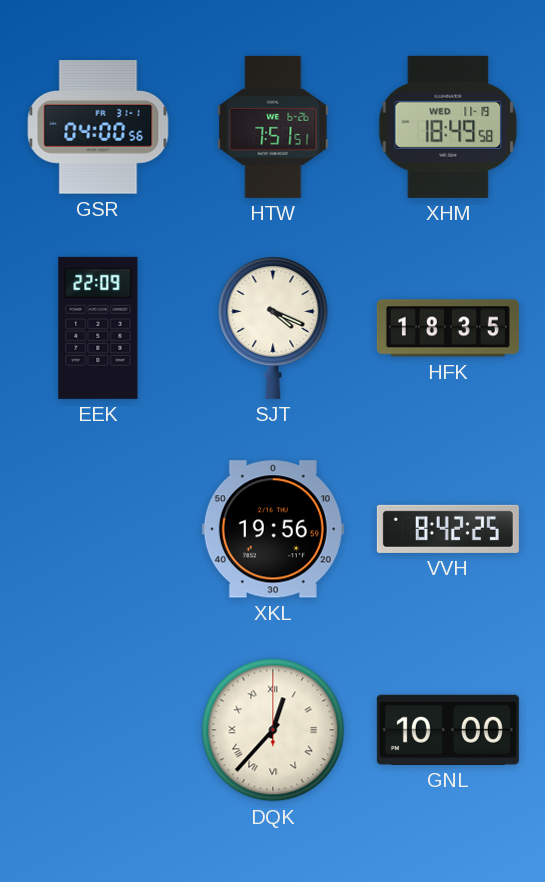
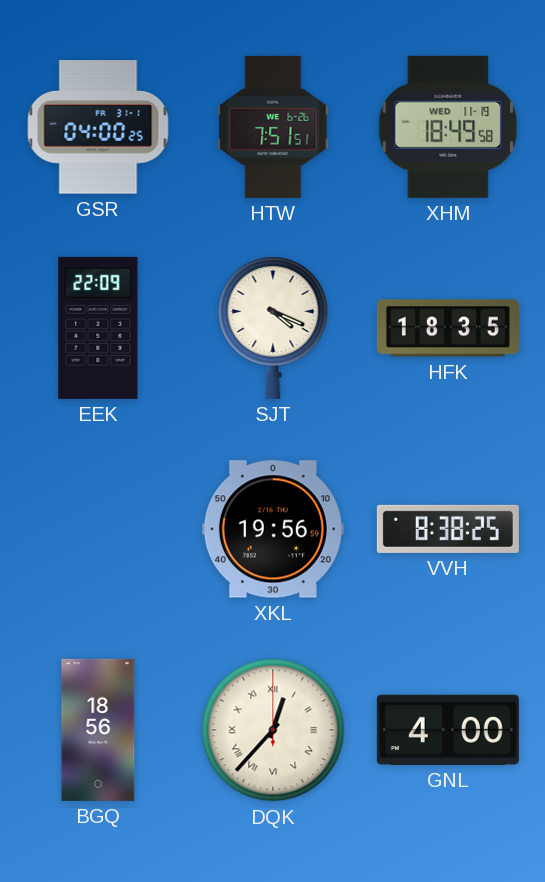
GSR: 04:00:56 -> 04:00:25 (98, 127)
VVH: 8:42 -> 8:38 (448, 529)
BGQ: none -> 18:56 (98, 730)
GNL: 10:00 -> 4:00 (448, 730)
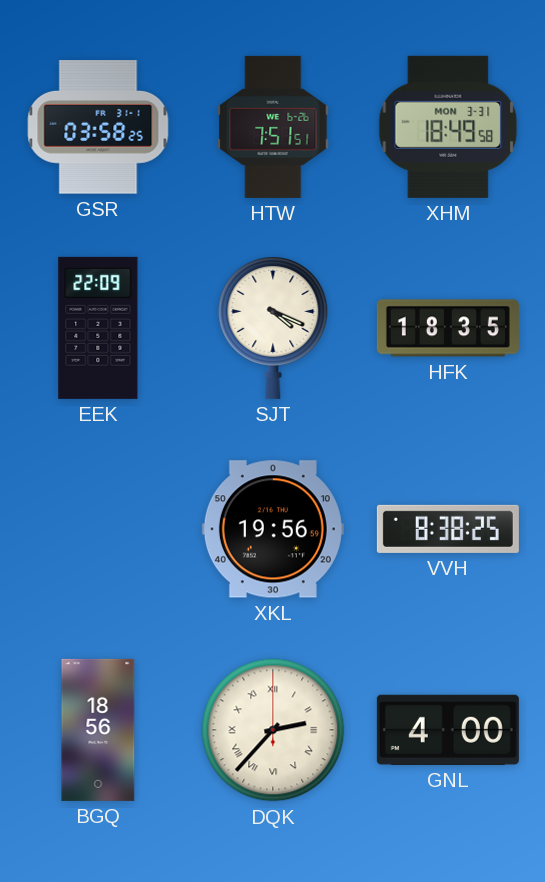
GSR: 04:00 -> 03:58 (98, 127)
XHM date: WED 11-19 -> MON 3-31 (448, 127)
DQK: 12:37 -> 2:37 (273, 730)
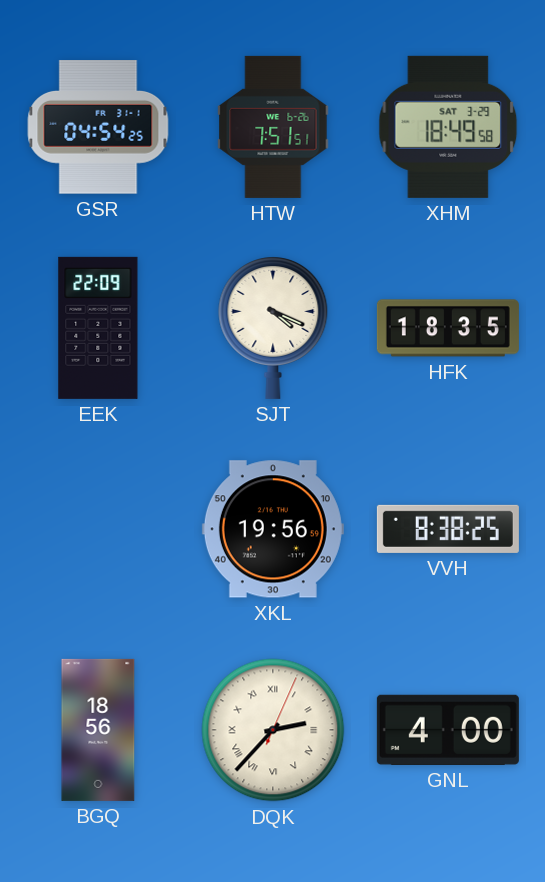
GSR: 03:58 -> 04:54 (98, 127)
XHM date: MON 3-31 -> SAT 3-29 (448, 127)
DQK: 2:37:00 -> 2:37:04 (273, 730)
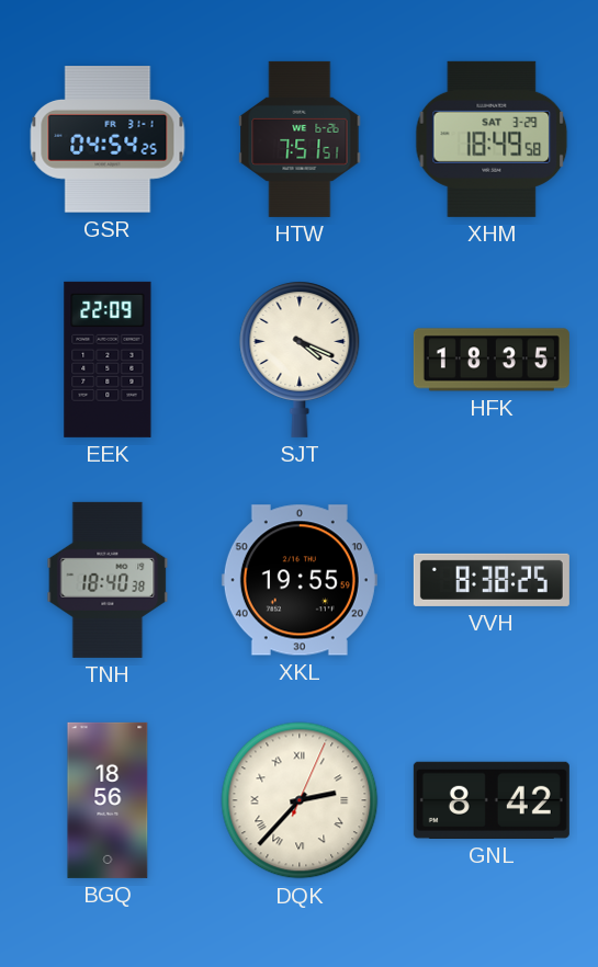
TNH: none -> 18:40 (108, 580)
XKL: 19:56 -> 19:55 (300, 580)
GNL: 4:00 -> 8:42 (492, 800)
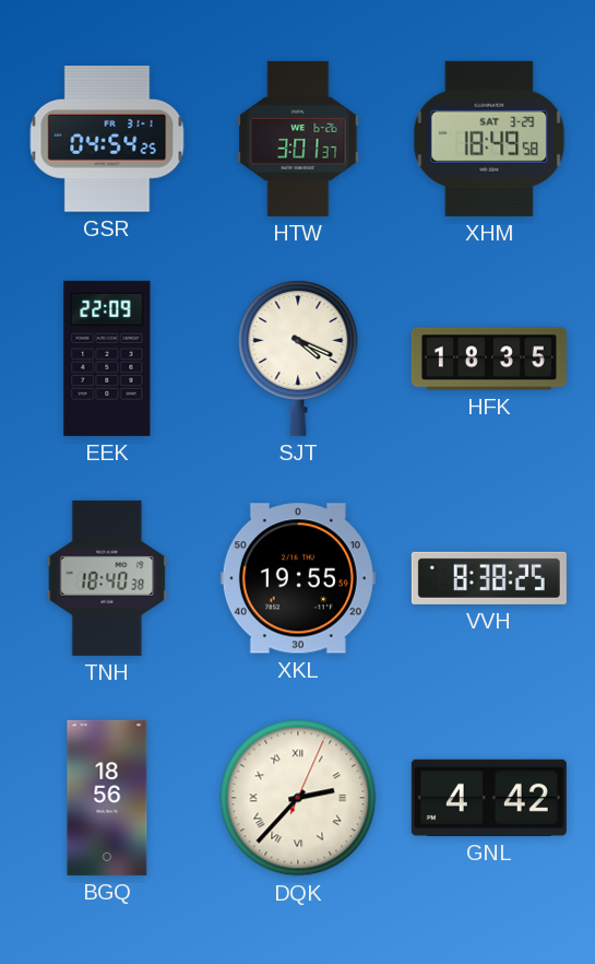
HTW: 7:51 -> 3:01 (298, 139)
GNL: 8:42 -> 4:42 (489, 798)
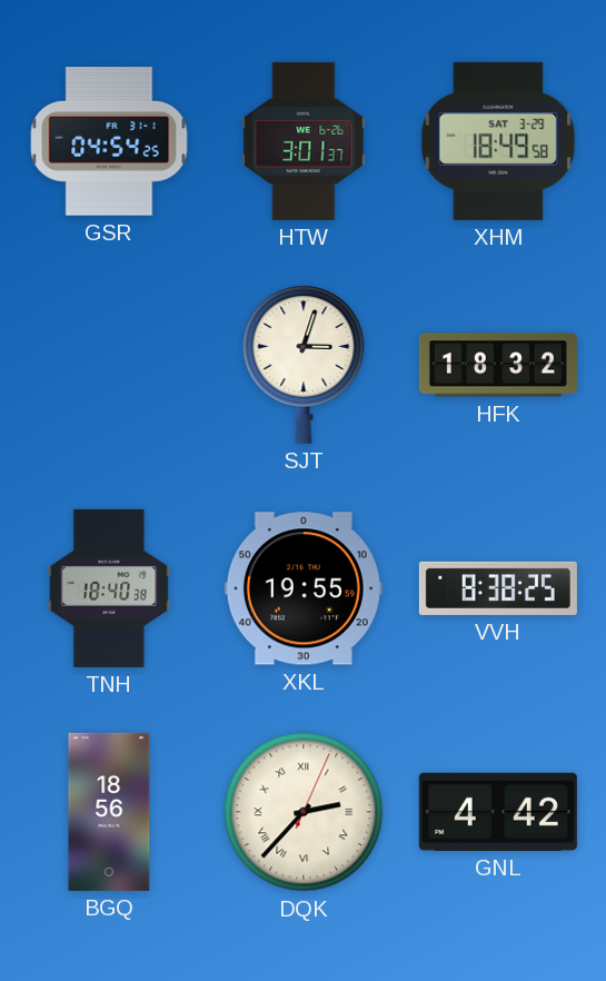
EEK: 22:09 -> none (107, 358)
SJT: 4:19 -> 3:03 (304, 365)
HFK: 18:35 -> 18:32 (498, 365)
